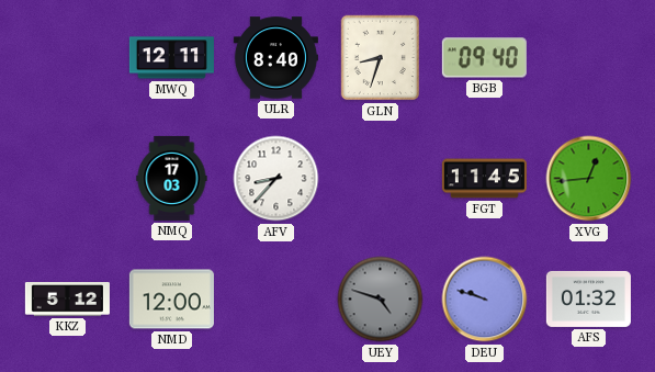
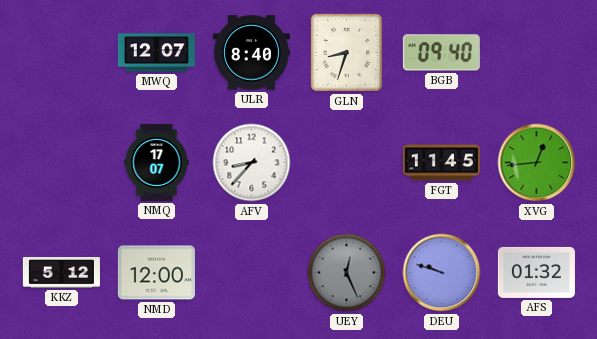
MWQ: 12:11 -> 12:07 (156, 53)
NMQ: 17:03 -> 17:07 (157, 162)
UEY: 4:48 -> 12:26 (347, 273)
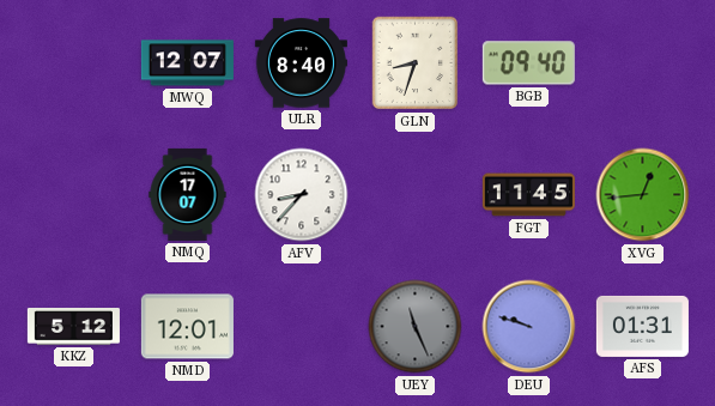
NMD: 12:00 -> 12:01 (187, 327)
UEY: 12:26 -> 11:26 (416, 327)
AFS: 01:32 -> 01:31 (642, 326)
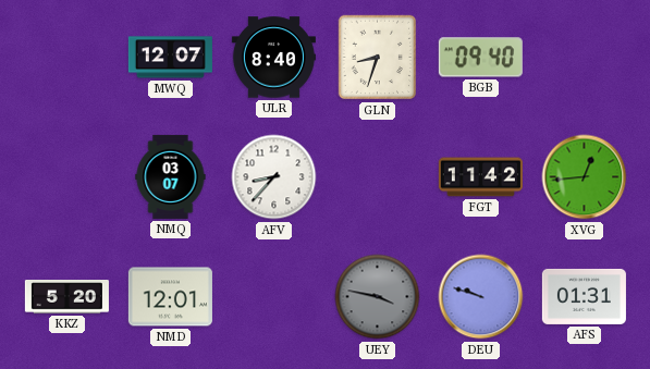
NMQ: 17:07 -> 03:07 (171, 176)
FGT: 11:45 -> 11:42 (480, 177)
KKZ: 5:12 -> 5:20 (66, 297)
UEY: 11:26 -> 3:47 (378, 297)
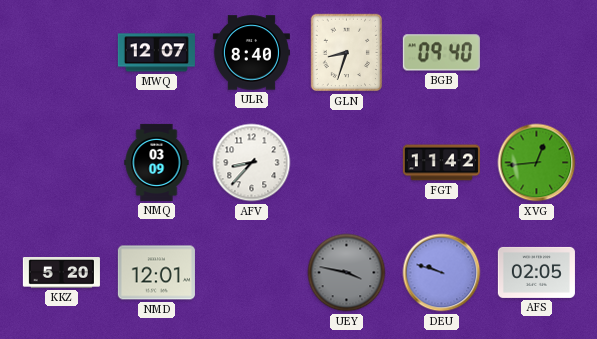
NMQ: 03:07 -> 03:09 (157, 162)
AFS: 01:31 -> 02:05 (536, 272)
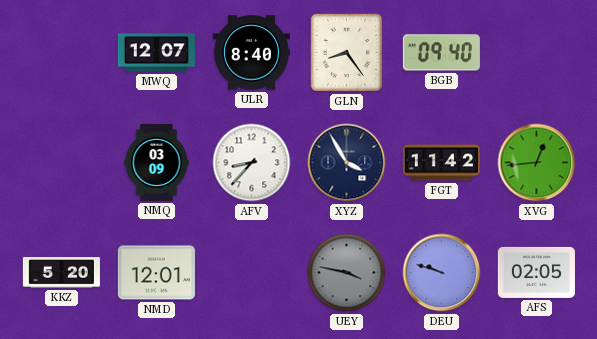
GLN: 8:33 -> 8:24 (347, 53)
XYZ: none -> 3:55 (347, 163)
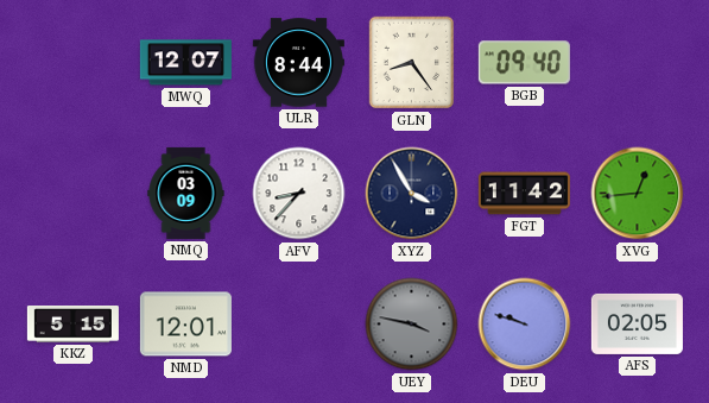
ULR: 8:40 -> 8:44 (298, 63)
KKZ: 5:20 -> 5:15 (72, 325)
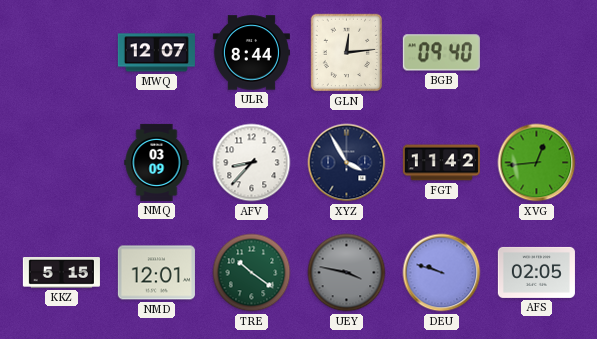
GLN: 8:24 -> 12:14 (347, 53)
TRE: none -> 10:21 (252, 273)
